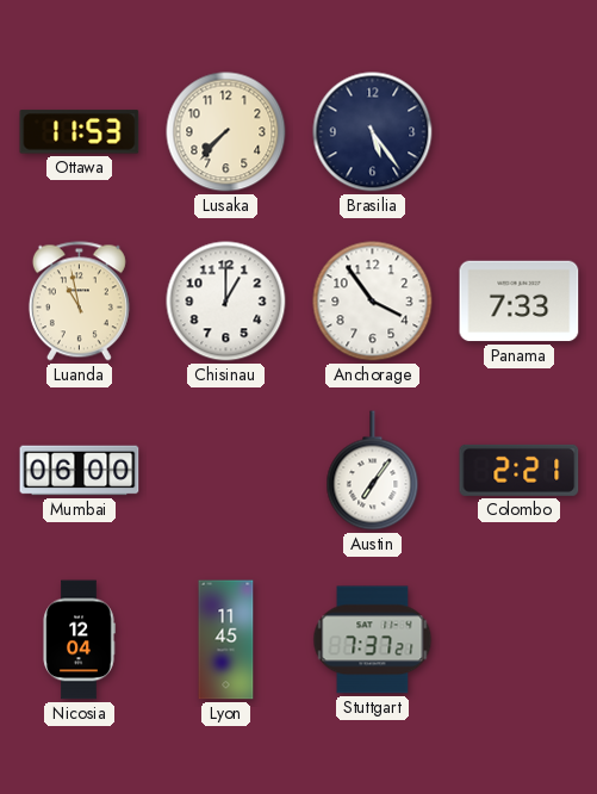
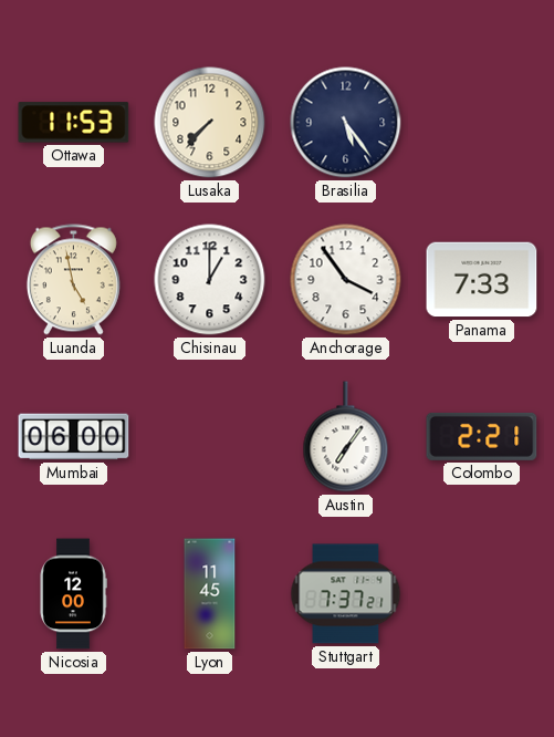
Luanda: 10:58 -> 4:58 (73, 280)
Nicosia: 12:04 -> 12:00 (73, 594)
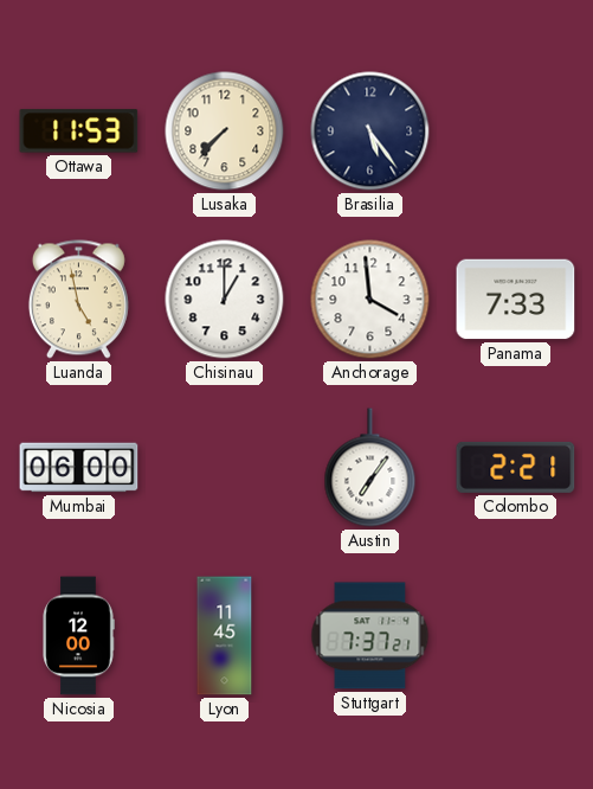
Anchorage: 3:54 -> 3:59 (370, 300)
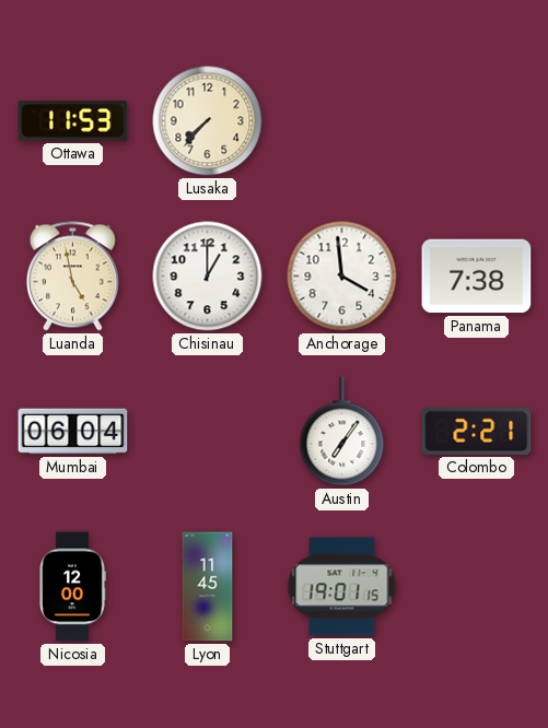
Brasilia: 5:24 -> none (370, 131)
Panama: 7:33 -> 7:38 (477, 277)
Mumbai: 06:00 -> 06:04 (73, 432)
Stuttgart: 7:37 -> 19:01 (342, 587)
